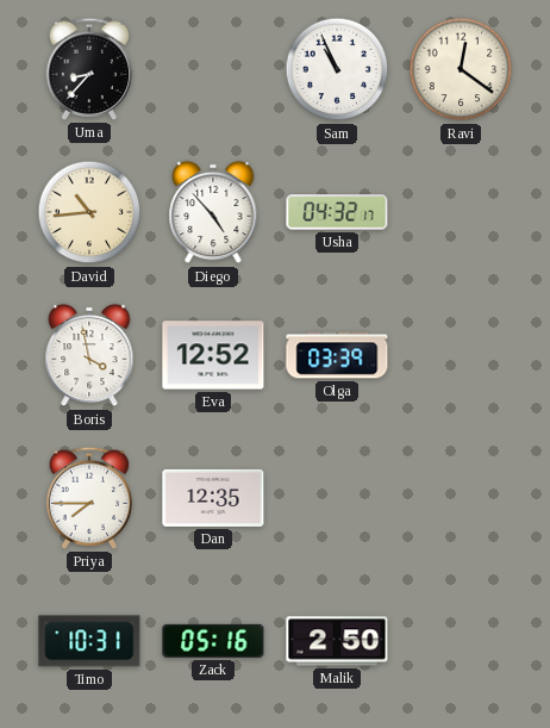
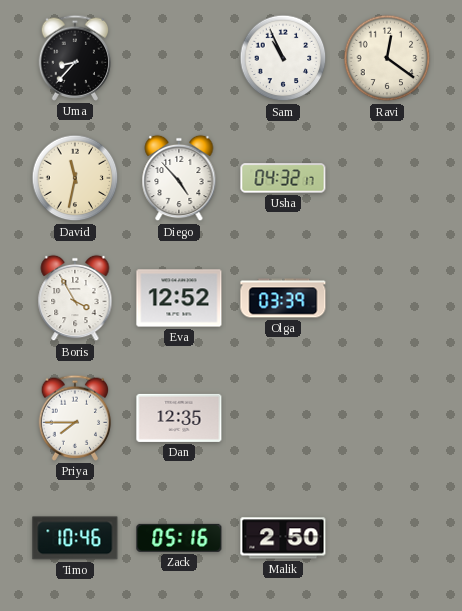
David: 10:44 -> 11:32 (75, 178)
Boris: 3:58 -> 3:55 (75, 298)
Timo: 10:31 -> 10:46 (75, 538)
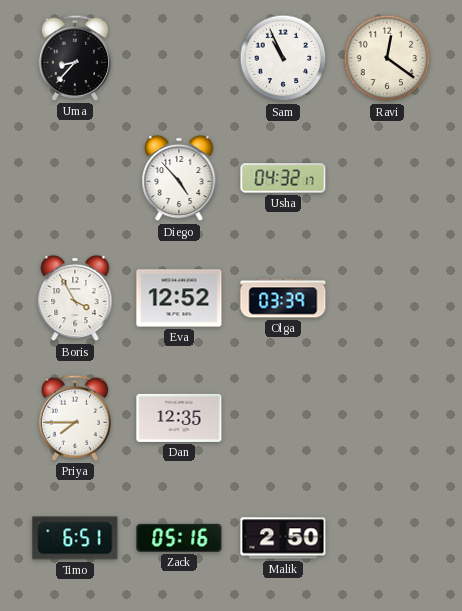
David: 11:32 -> none (75, 178)
Timo: 10:46 -> 6:51 (75, 538)
